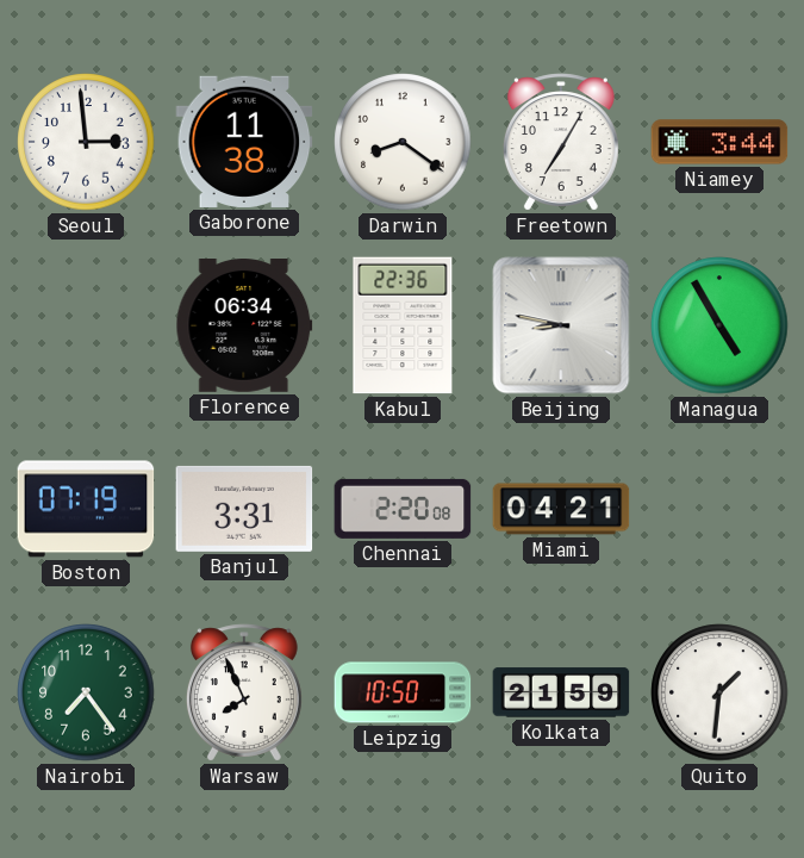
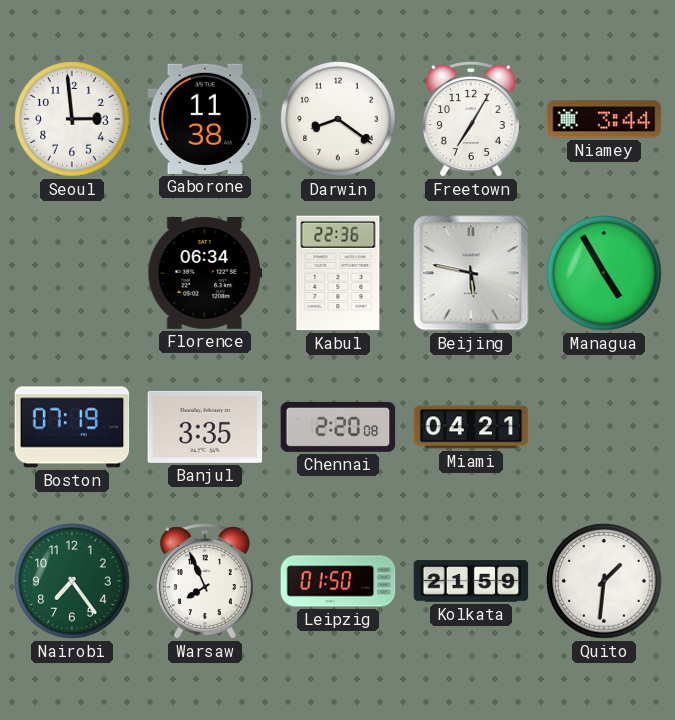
Beijing: 8:47 -> 5:47 (471, 273)
Banjul: 3:31 -> 3:35 (205, 427)
Leipzig: 10:50 -> 01:50 (338, 581)
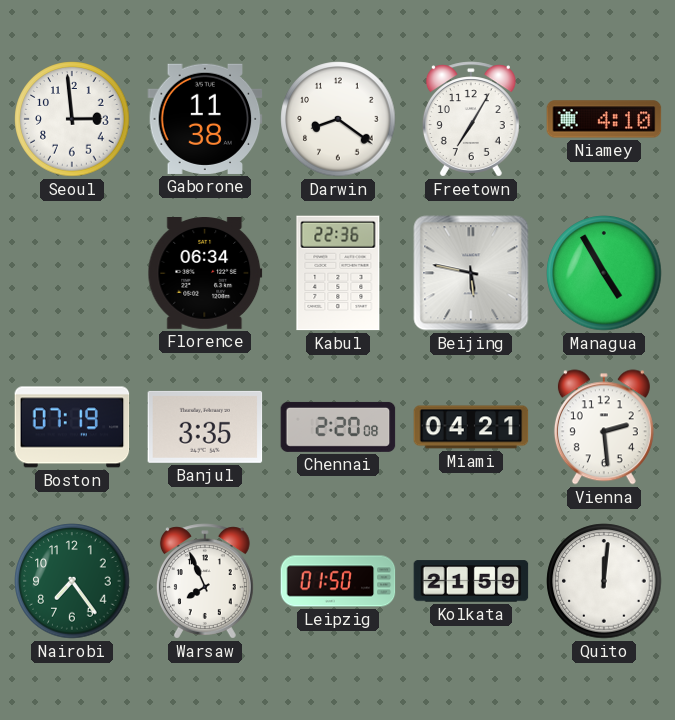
Niamey: 3:44 -> 4:10 (604, 119)
Vienna: none -> 2:29 (604, 427)
Quito: 1:31 -> 12:01 (604, 581)
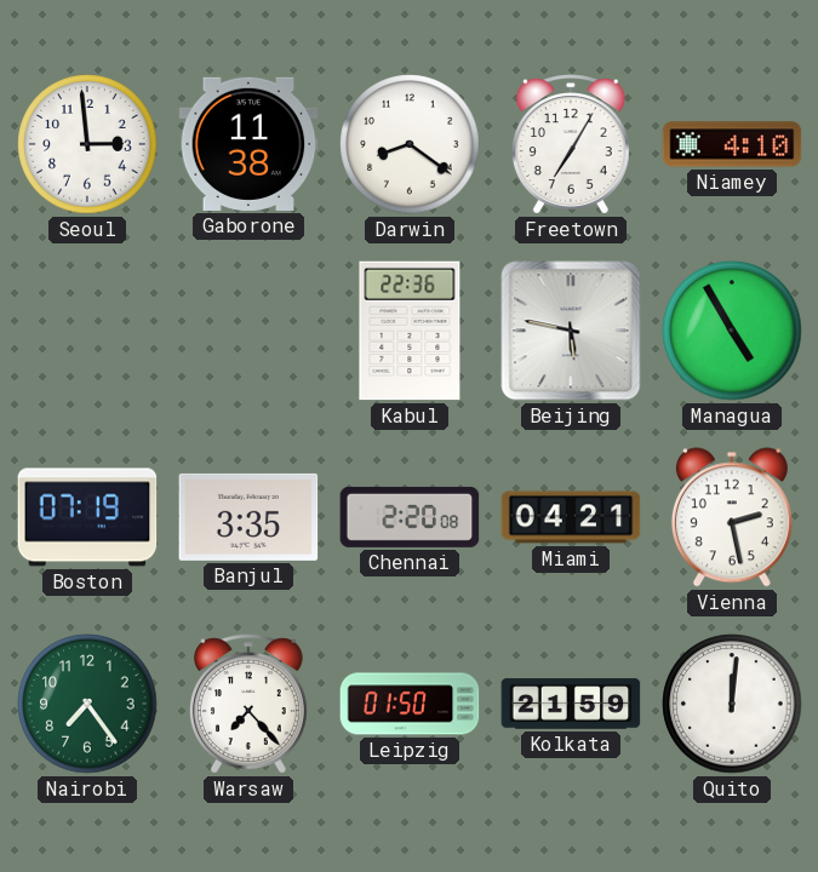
Florence: 06:34 -> none (205, 274)
Vienna: 2:29 -> 2:28 (732, 517)
Warsaw: 7:56 -> 7:23 (248, 704)
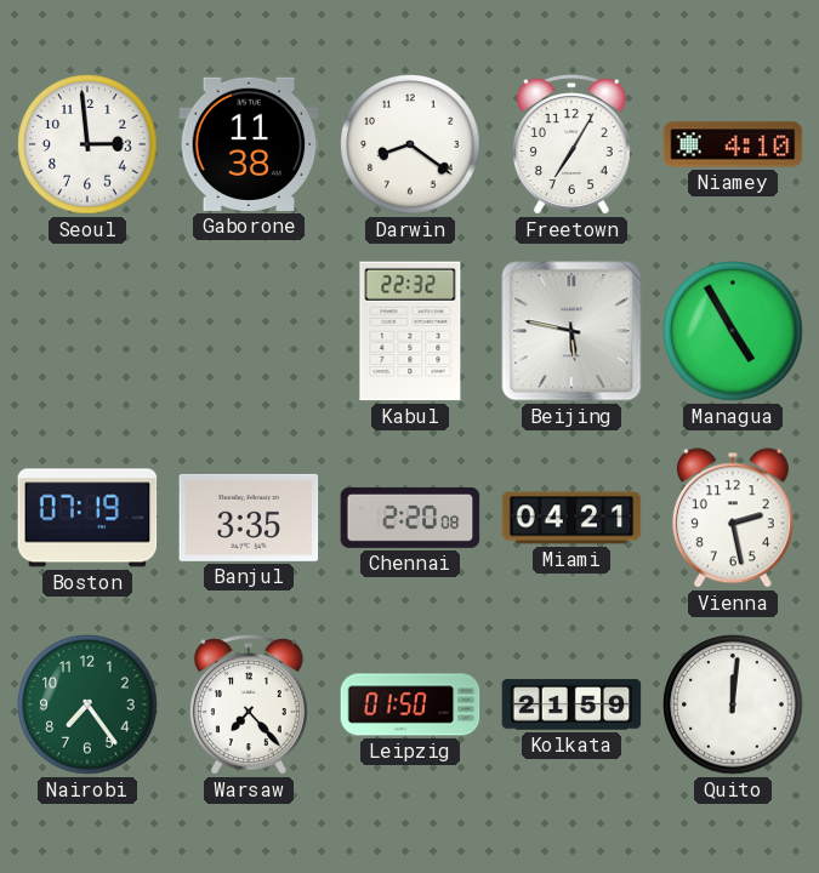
Kabul: 22:36 -> 22:32 (410, 331)
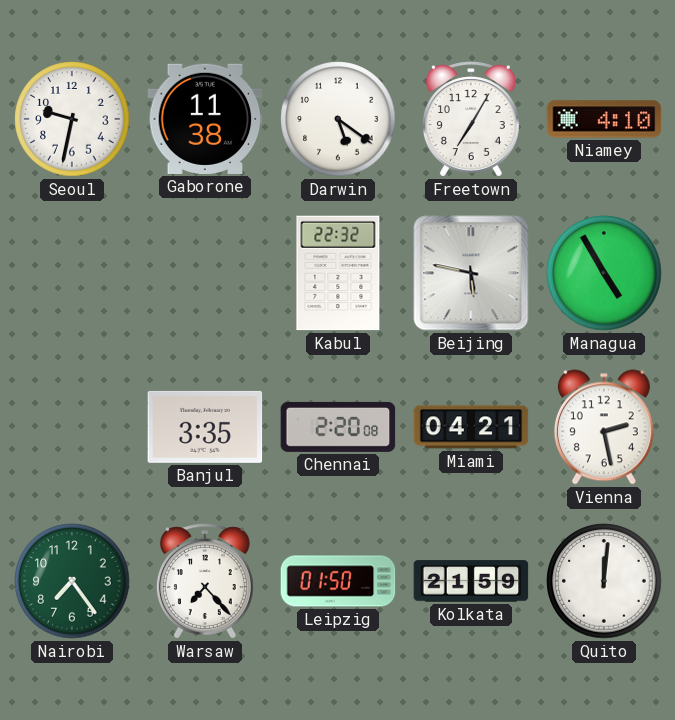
Seoul: 2:59 -> 9:32 (72, 119)
Darwin: 8:21 -> 5:21 (338, 119)
Boston: 07:19 -> none (87, 518)
